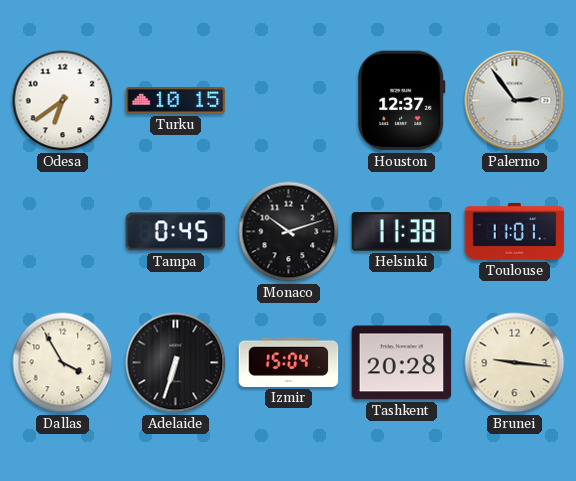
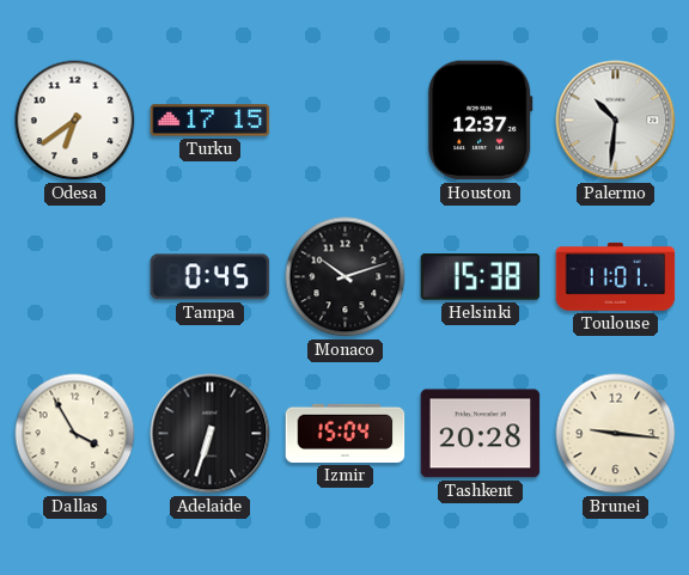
Turku: 10:15 -> 17:15 (211, 121)
Palermo: 2:54 -> 10:31 (616, 121)
Helsinki: 11:38 -> 15:38 (481, 277)
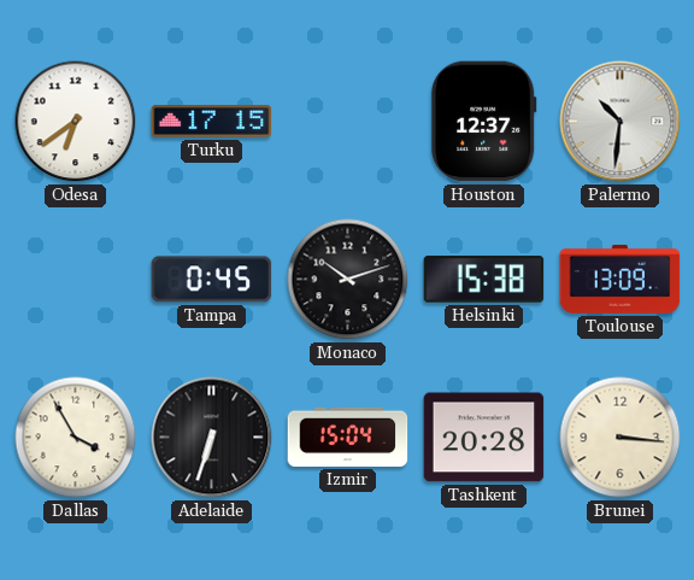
Toulouse: 11:01 -> 13:09 (621, 279)
Brunei: 9:16 -> 3:16 (621, 438)
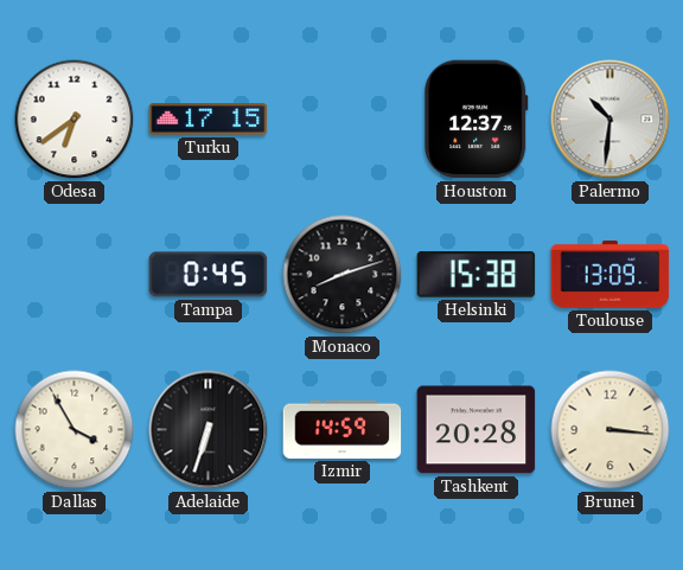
Monaco: 10:12 -> 8:12 (343, 275)
Izmir: 15:04 -> 14:59 (343, 429)
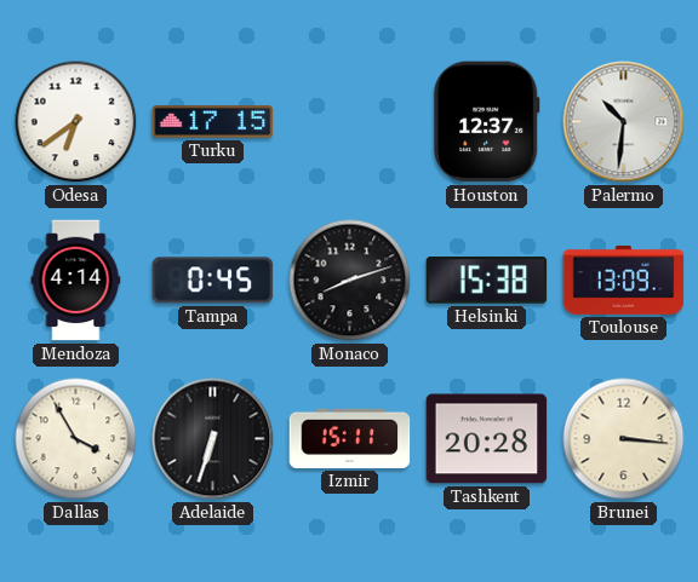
Mendoza: none -> 4:14 (76, 281)
Izmir: 14:59 -> 15:11 (350, 438)
